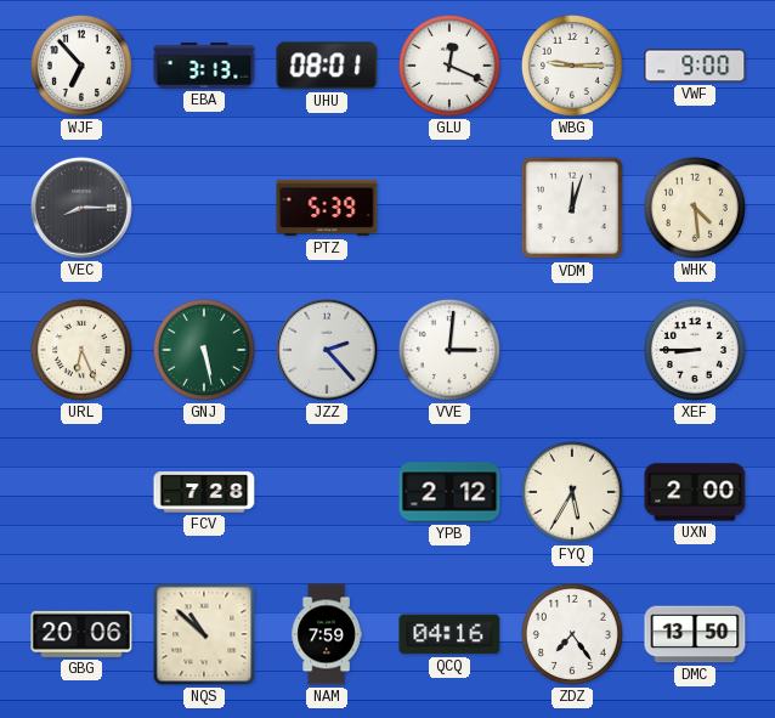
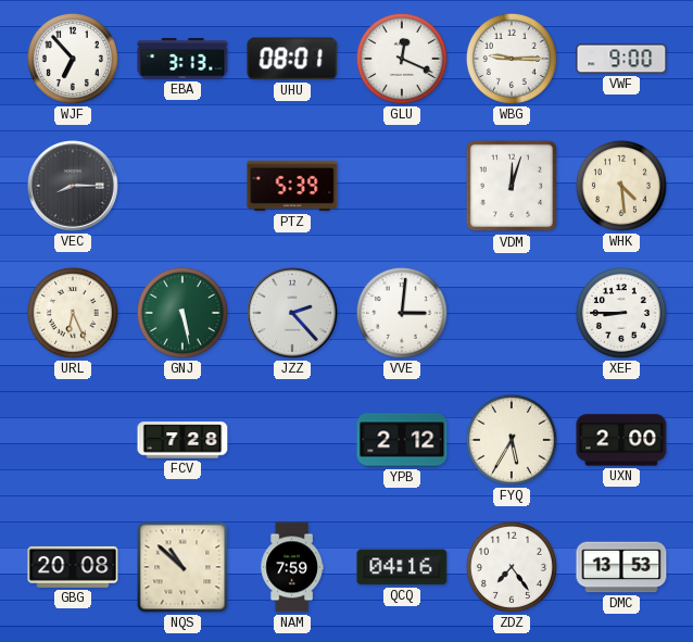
GBG: 20:06 -> 20:08 (73, 567)
DMC: 13:50 -> 13:53 (621, 567)
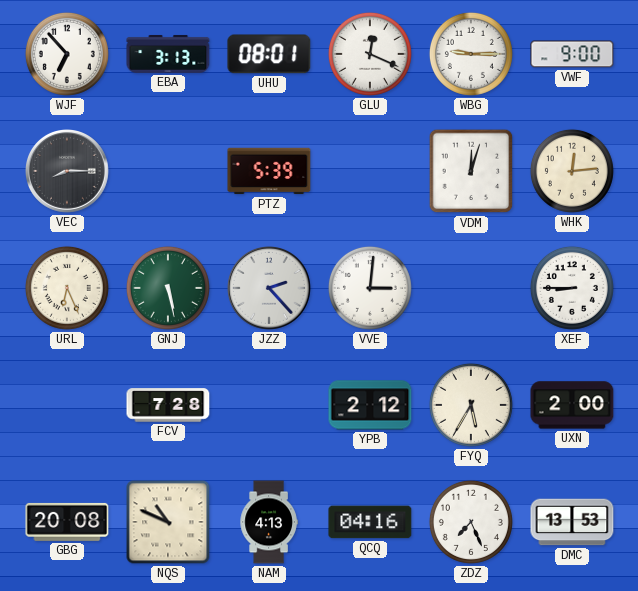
WHK: 4:29 -> 12:14 (572, 171)
NQS: 10:52 -> 10:49 (168, 522)
NAM: 7:59 -> 4:13 (269, 522)
ZDZ: 7:24 -> 7:26 (471, 522)
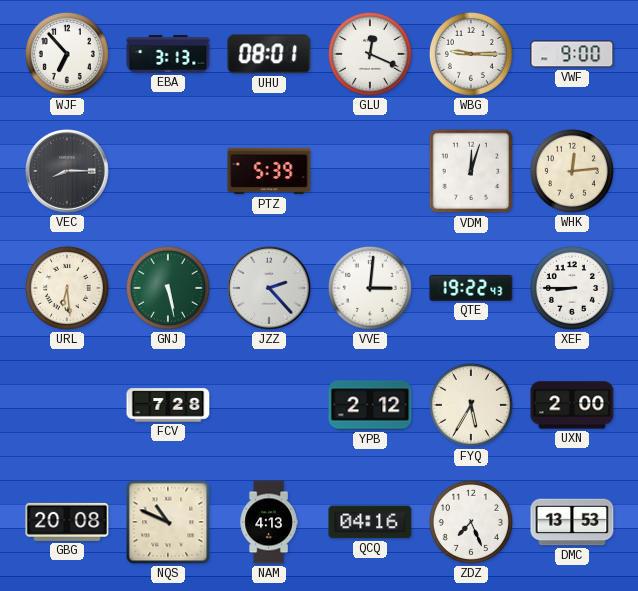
URL: 6:26 -> 6:29 (67, 288)
QTE: none -> 19:22 (471, 288)
